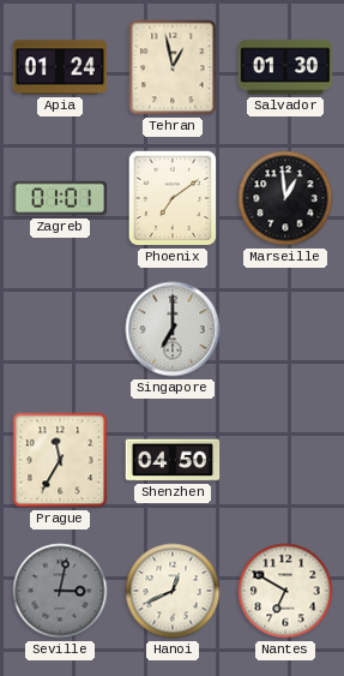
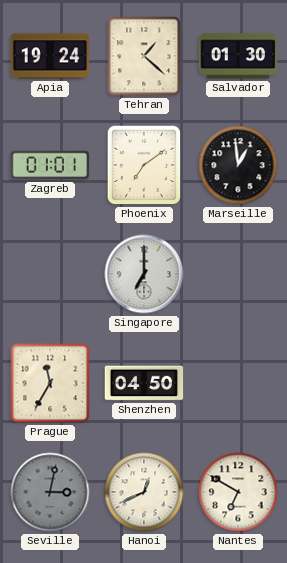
Apia: 01:24 -> 19:24 (50, 56)
Tehran: 12:58 -> 1:22 (144, 56)
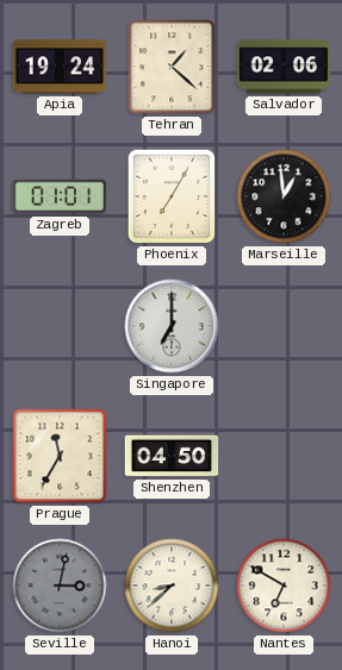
Salvador: 01:30 -> 02:06 (284, 67)
Phoenix: 7:09 -> 7:05 (172, 196)
Hanoi: 12:41 -> 8:38 (172, 586)
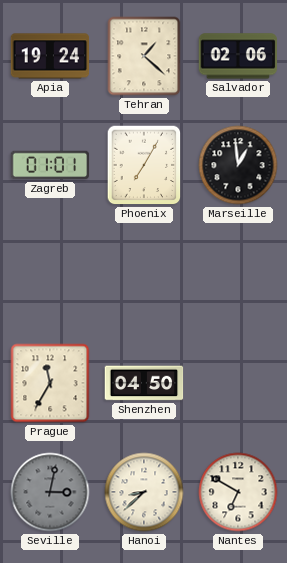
Singapore: 7:00 -> none (172, 326)
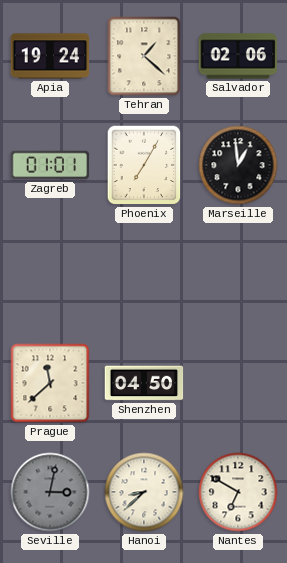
Prague: 11:35 -> 11:38 (50, 383)
